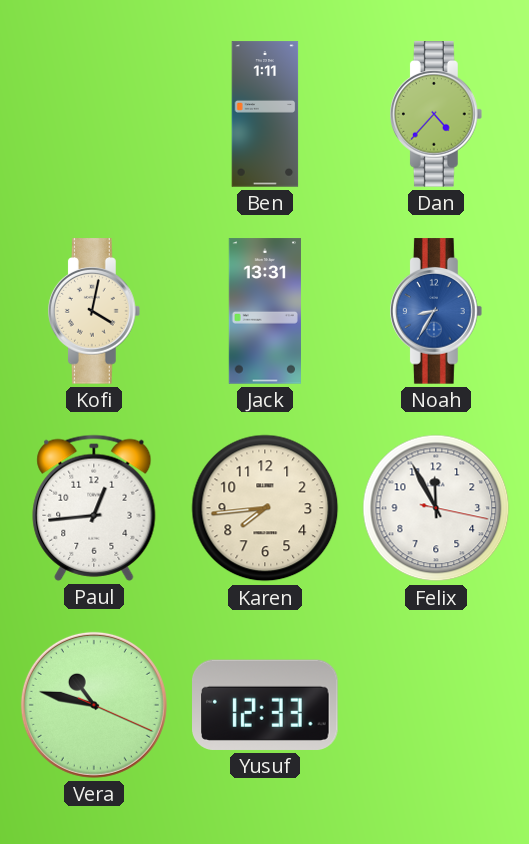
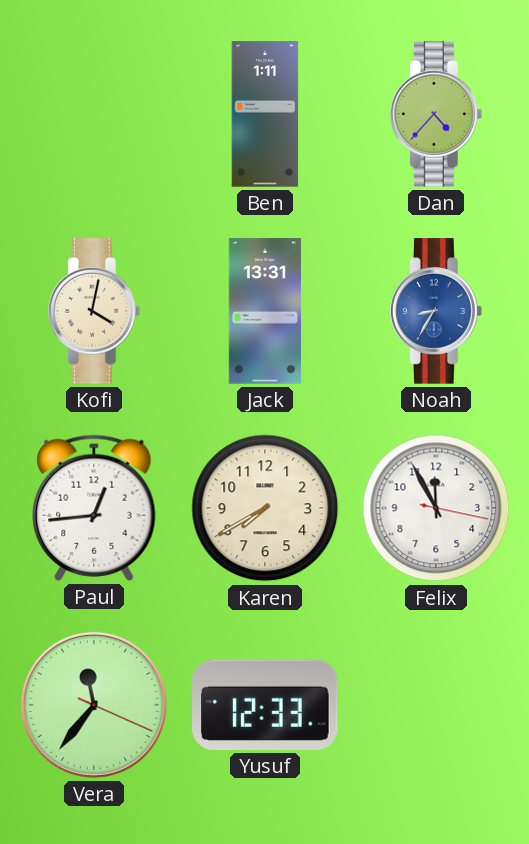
Karen: 7:44 -> 7:40 (265, 508)
Vera: 10:47 -> 11:36 (94, 705)
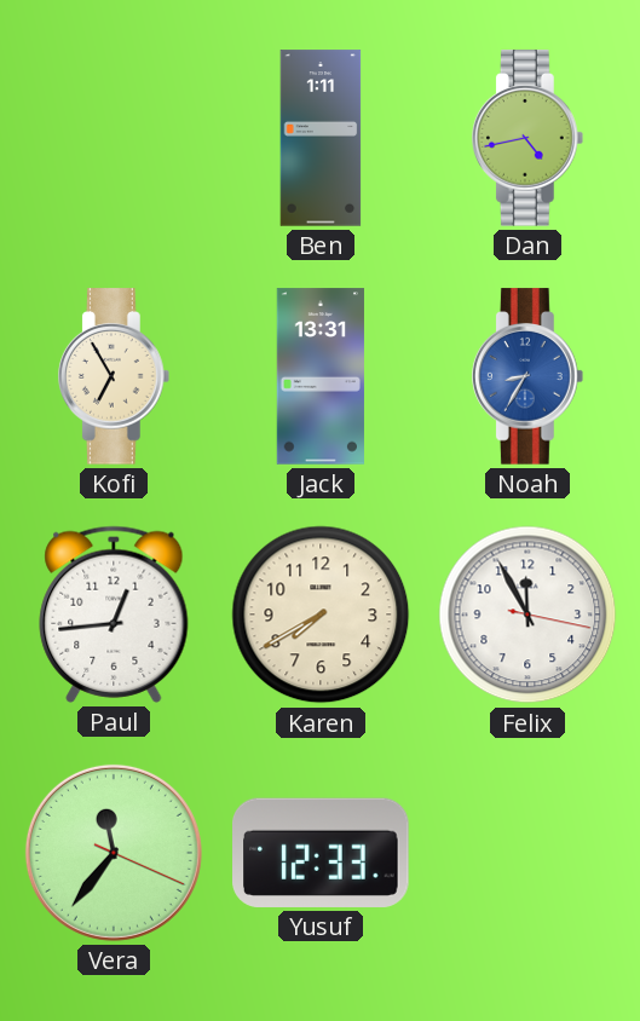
Dan: 4:37 -> 4:43 (529, 138)
Kofi: 4:02 -> 6:55 (115, 376)
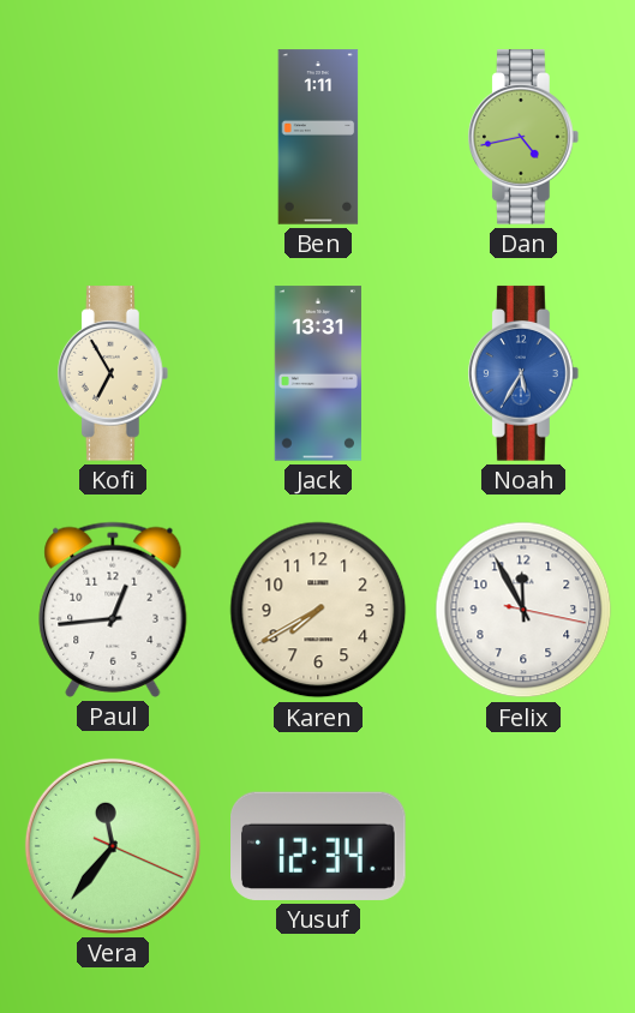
Noah: 8:35 -> 5:35 (525, 373)
Yusuf: 12:33 -> 12:34 (319, 846)
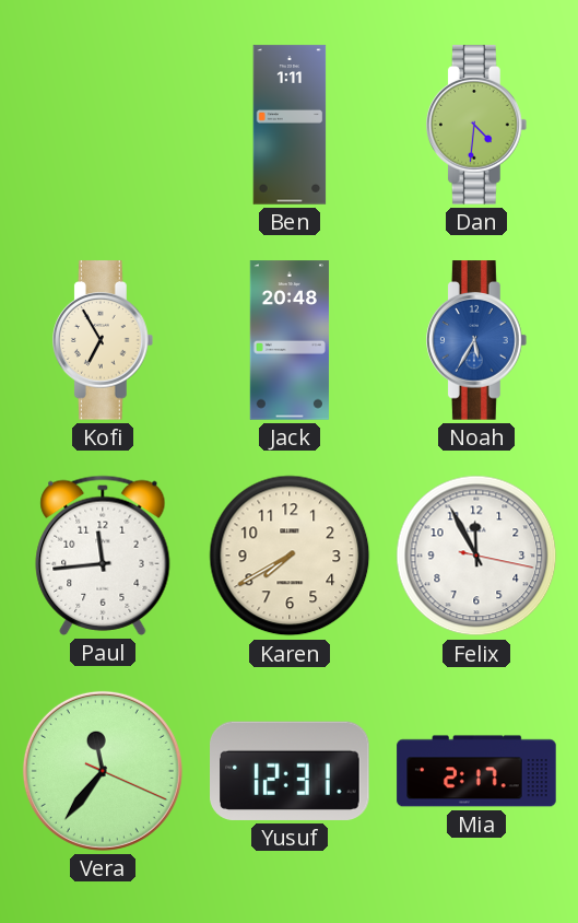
Dan: 4:43 -> 4:31 (477, 125)
Jack: 13:31 -> 20:48 (290, 340)
Paul: 12:44 -> 11:44 (103, 556)
Yusuf: 12:34 -> 12:31 (291, 771)
Mia: none -> 2:17 (476, 771)
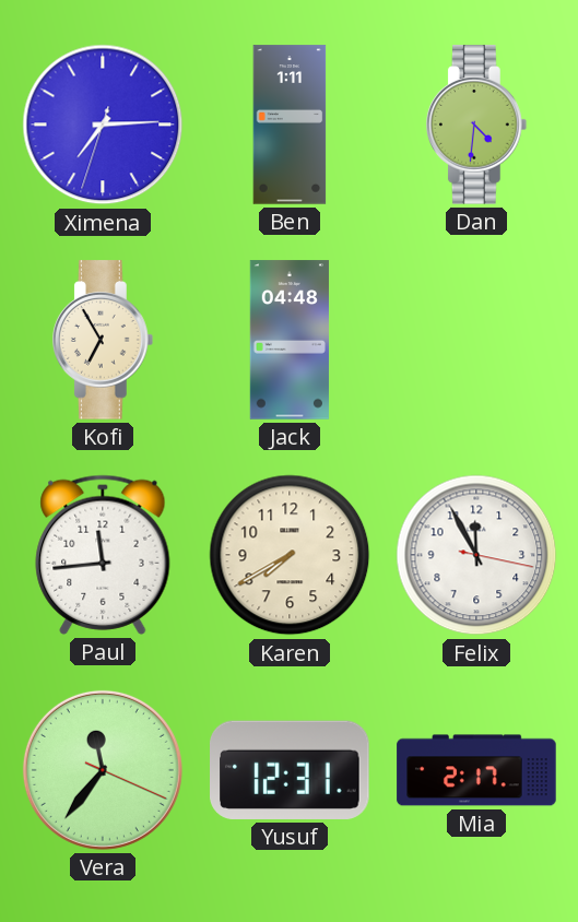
Ximena: none -> 7:14 (103, 125)
Jack: 20:48 -> 04:48 (290, 340)
Noah: 5:35 -> none (477, 340)
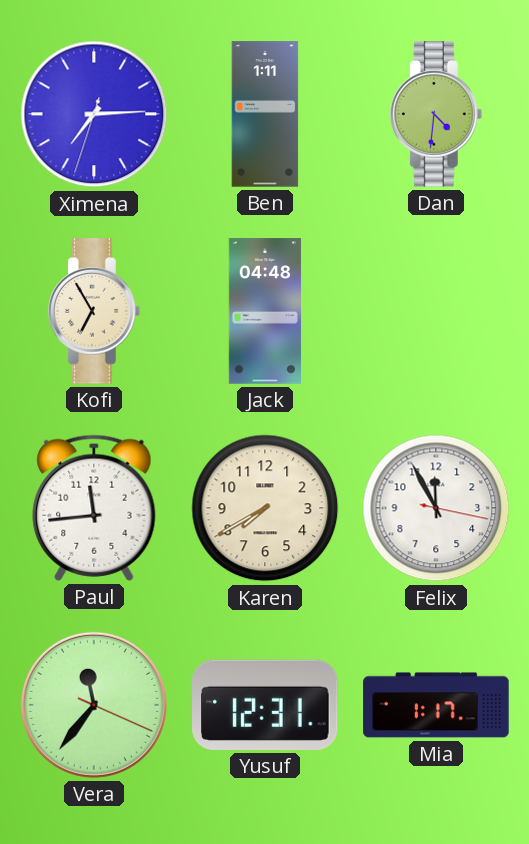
Mia: 2:17 -> 1:17 (436, 705)
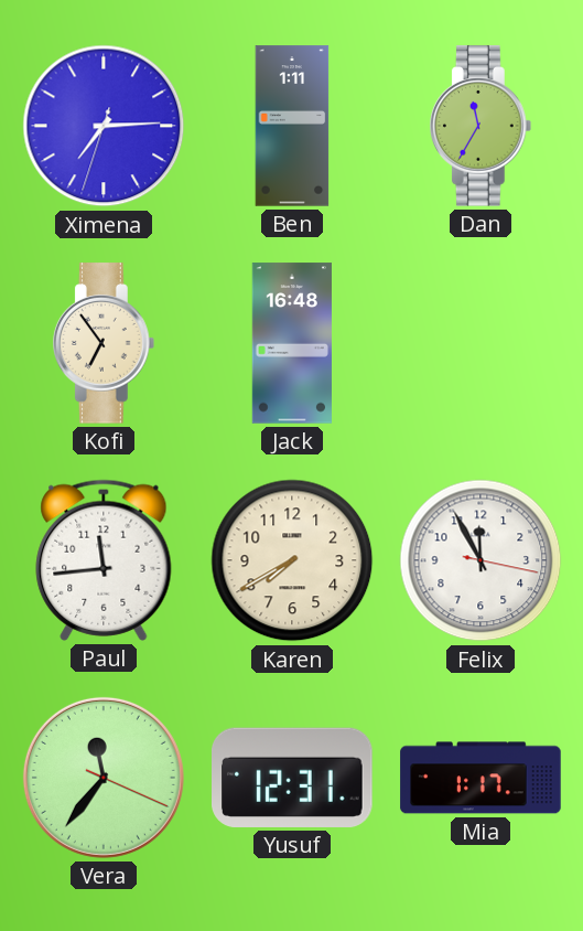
Dan: 4:31 -> 11:35 (482, 126)
Kofi: 6:55 -> 6:54 (105, 343)
Jack: 04:48 -> 16:48 (292, 343)
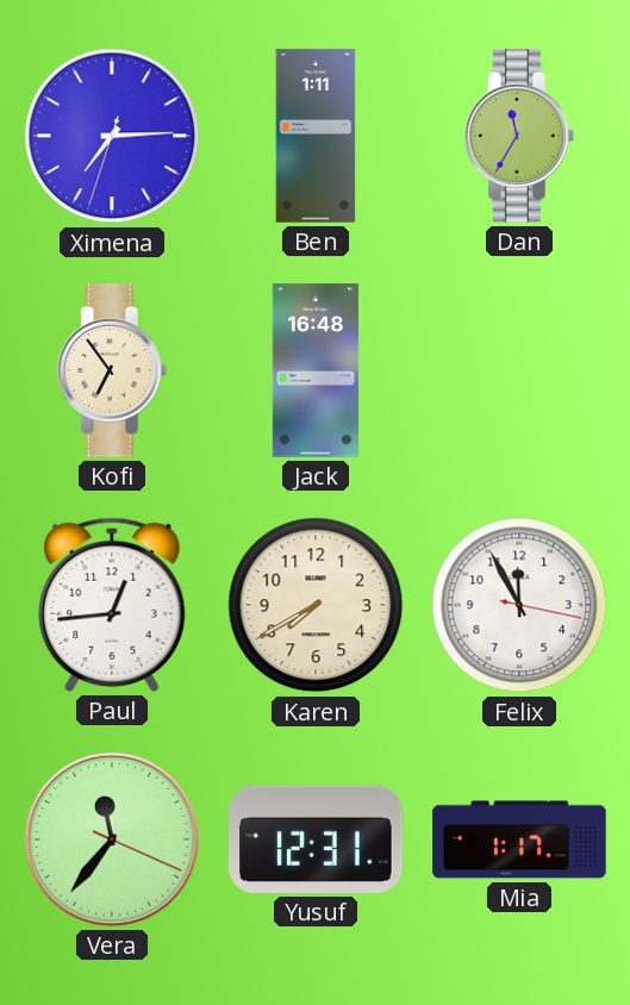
Paul: 11:44 -> 12:44 (112, 605)
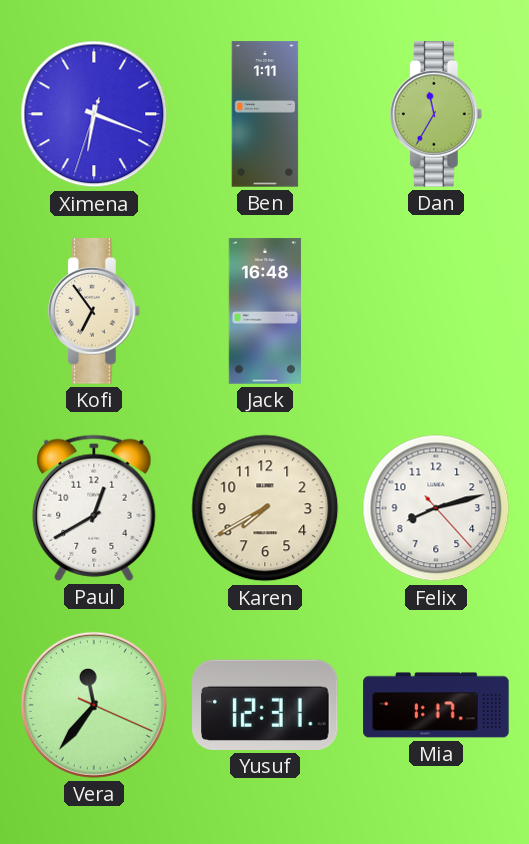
Ximena: 7:14 -> 6:18 (94, 114)
Paul: 12:44 -> 12:40 (94, 508)
Felix: 11:55 -> 8:12 (436, 508)
